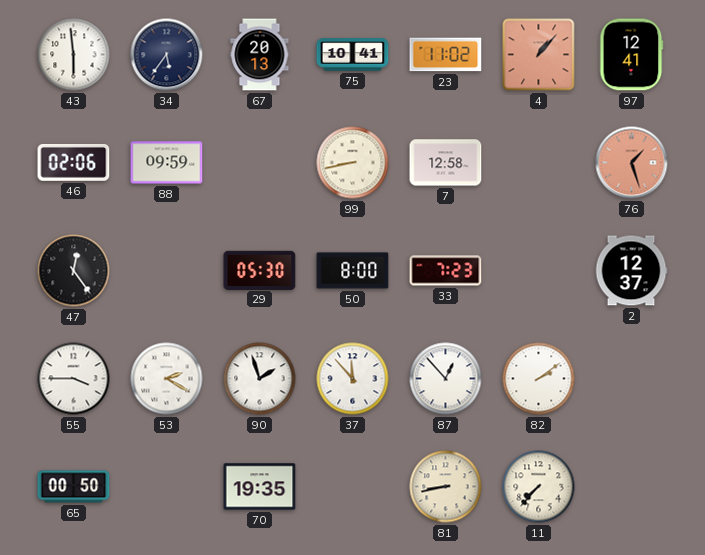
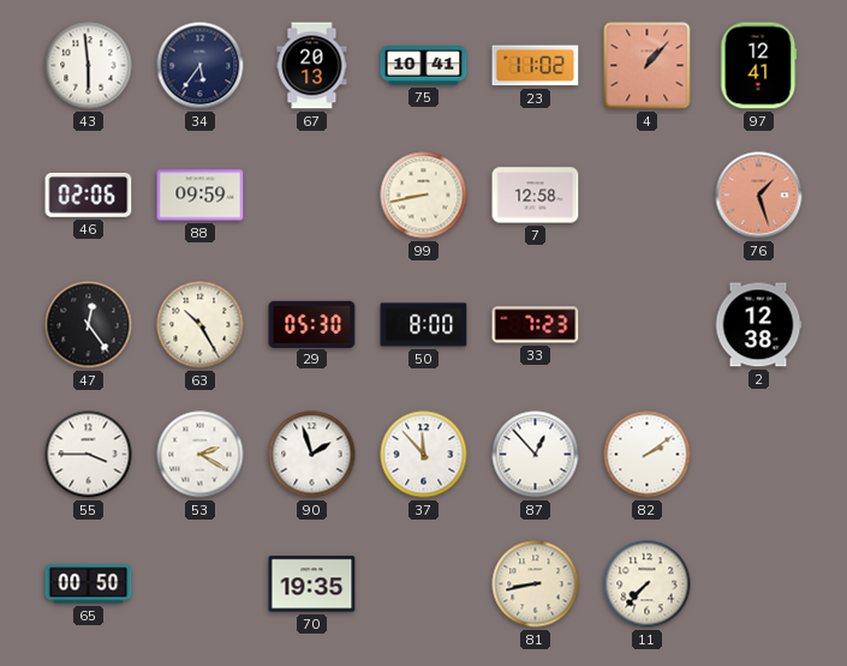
63: none -> 10:25 (201, 325)
2: 12:37 -> 12:38 (758, 325)
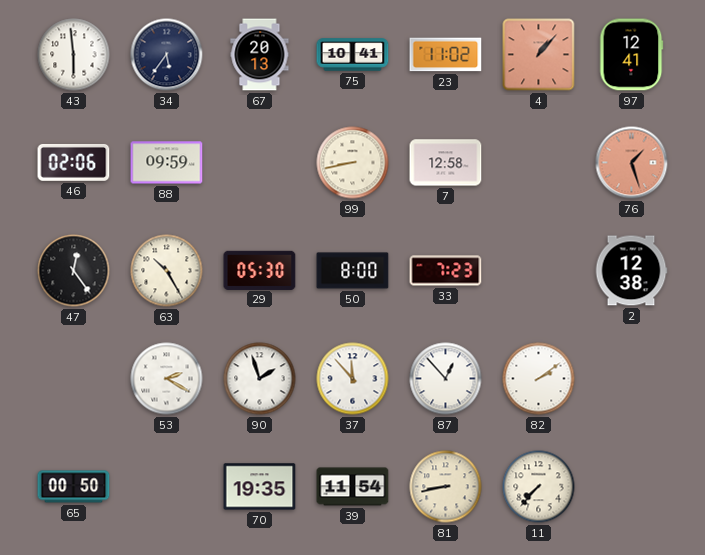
55: 3:45 -> none (89, 455)
39: none -> 11:54 (353, 487)
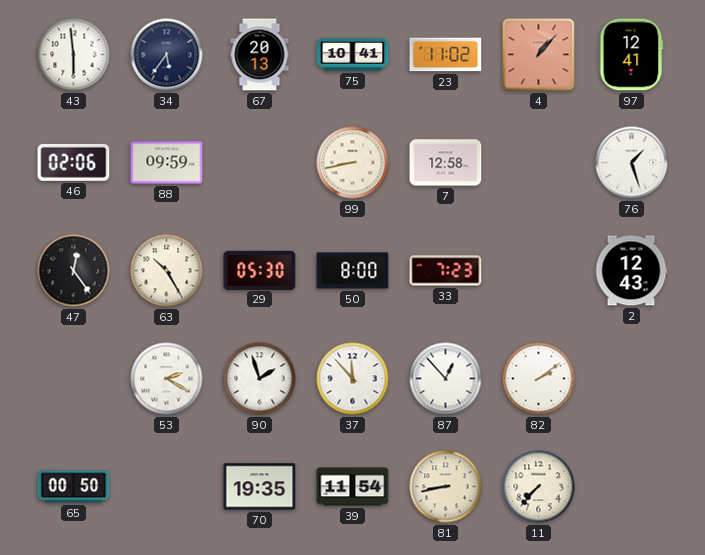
76 dial: salmon -> white (632, 163)
2: 12:38 -> 12:43 (631, 271)
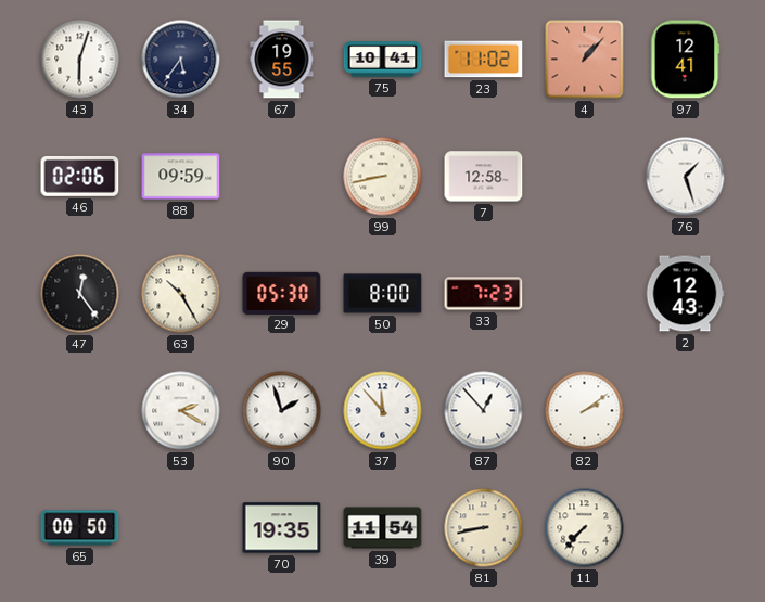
43: 5:59 -> 6:03 (80, 60)
67: 20:13 -> 19:55 (282, 60)
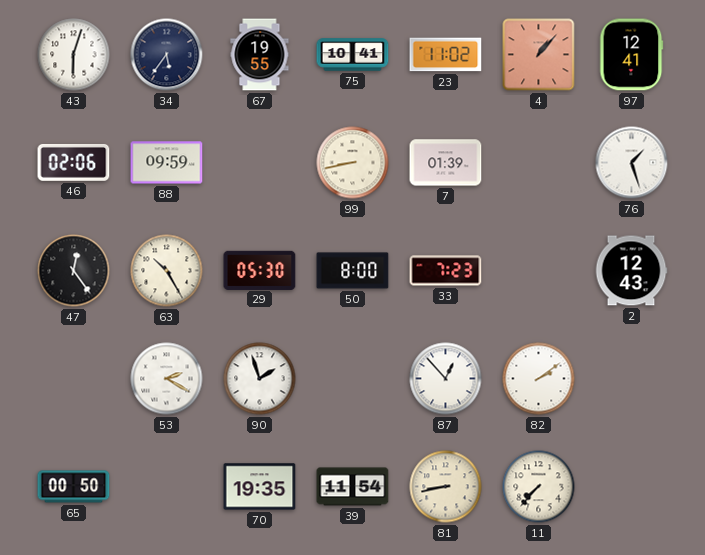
7: 12:58 -> 01:39 (446, 163)
37: 11:53 -> none (383, 411)
